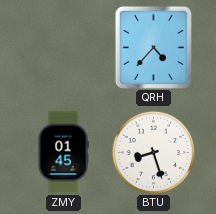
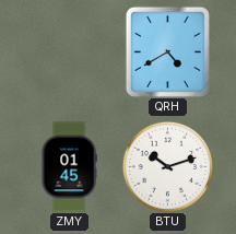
QRH: 4:37 -> 4:40 (167, 51)
BTU: 8:27 -> 10:12 (167, 166)
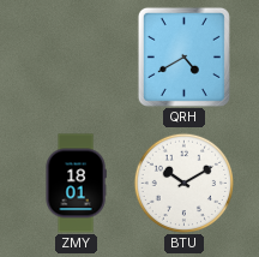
ZMY: 01:45 -> 18:01 (76, 184)
BTU: 10:12 -> 10:10 (183, 183)
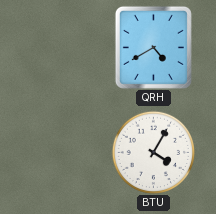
ZMY: 18:01 -> none (76, 184)
BTU: 10:10 -> 4:05 (153, 152)
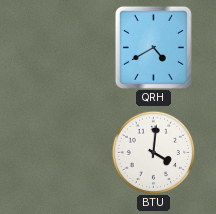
BTU: 4:05 -> 4:01 (153, 152)
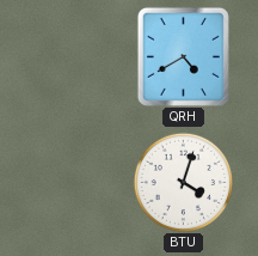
BTU: 4:01 -> 4:03 (183, 182)
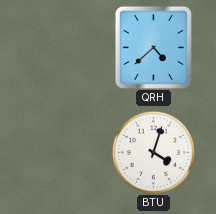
QRH: 4:40 -> 4:38 (153, 47)
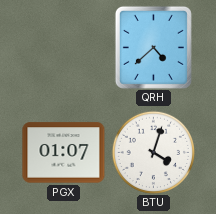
PGX: none -> 01:07 (64, 153)
